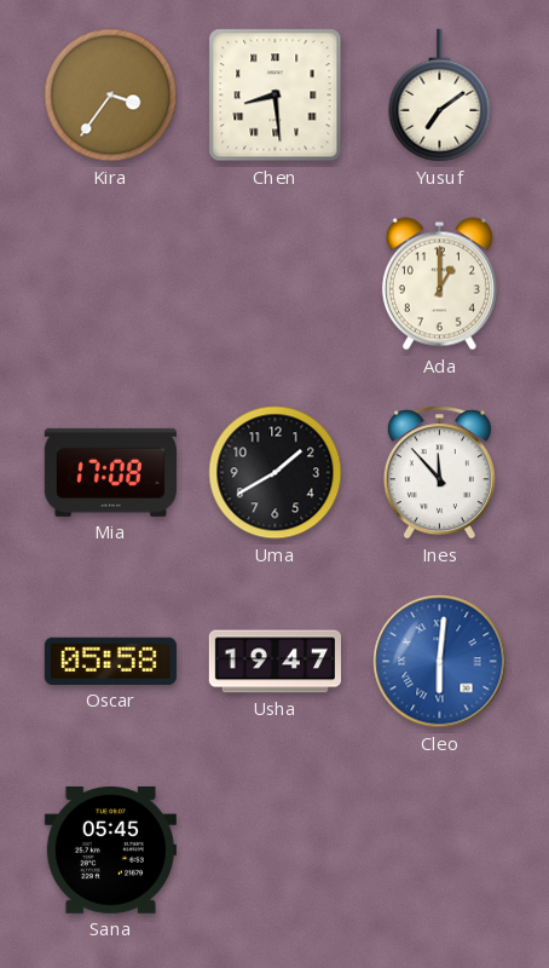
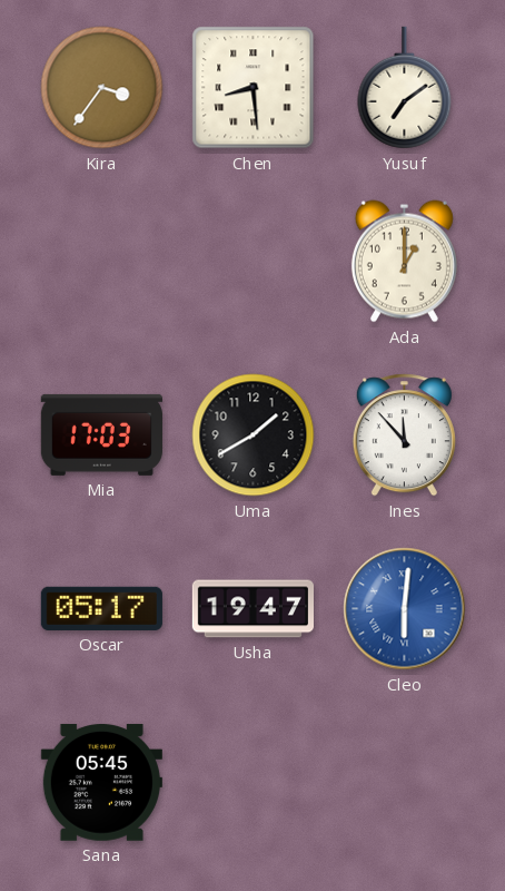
Mia: 17:08 -> 17:03 (101, 434)
Oscar: 05:58 -> 05:17 (101, 608)
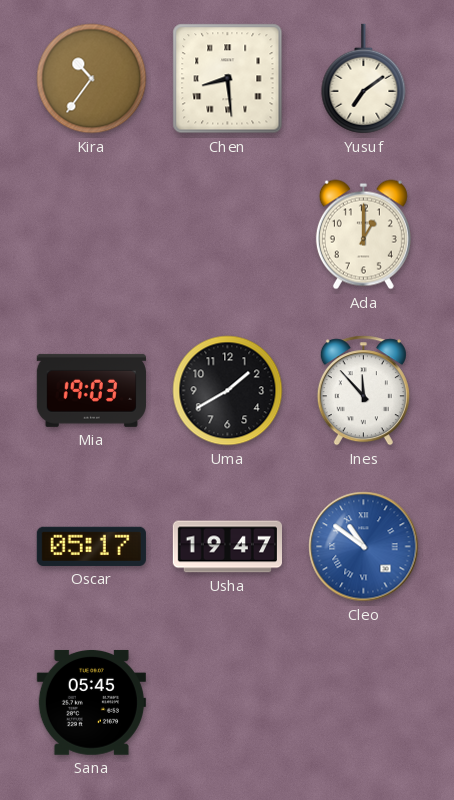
Kira: 3:36 -> 10:36 (92, 79)
Mia: 17:03 -> 19:03 (91, 390)
Cleo: 6:01 -> 10:51 (364, 547)
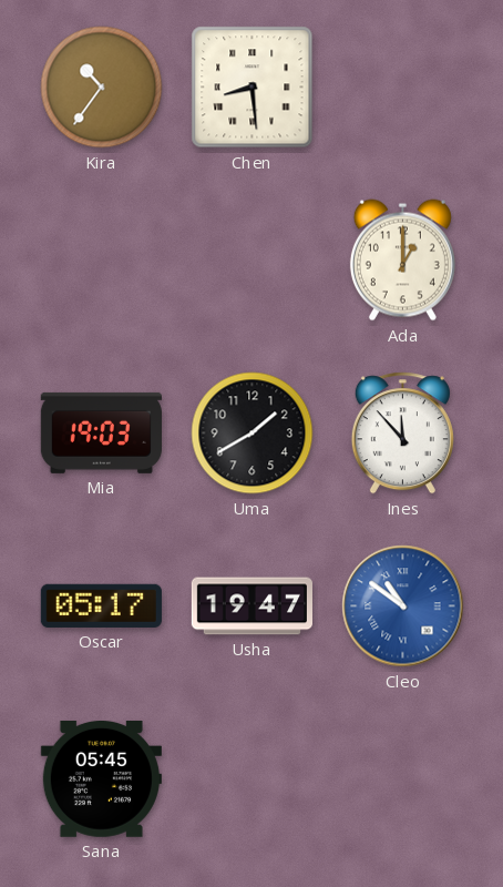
Yusuf: 7:09 -> none (364, 79)
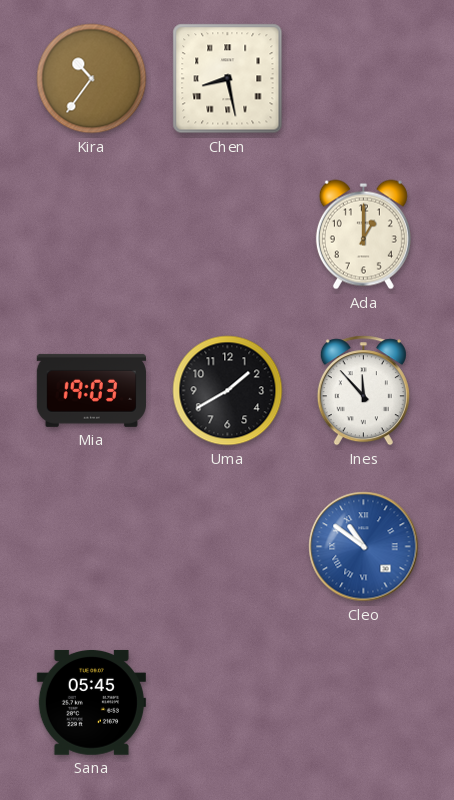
Chen: 8:29 -> 8:28 (228, 79)
Oscar: 05:17 -> none (101, 605)
Usha: 19:47 -> none (251, 606)
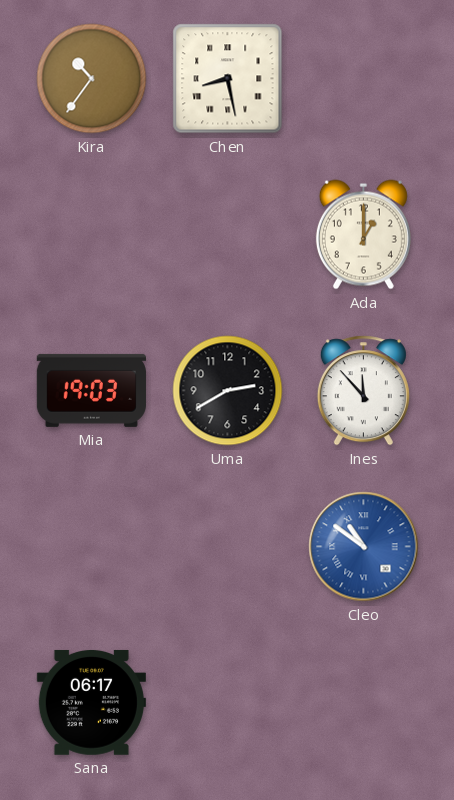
Uma: 1:40 -> 2:40 (228, 391)
Sana: 05:45 -> 06:17 (91, 702)
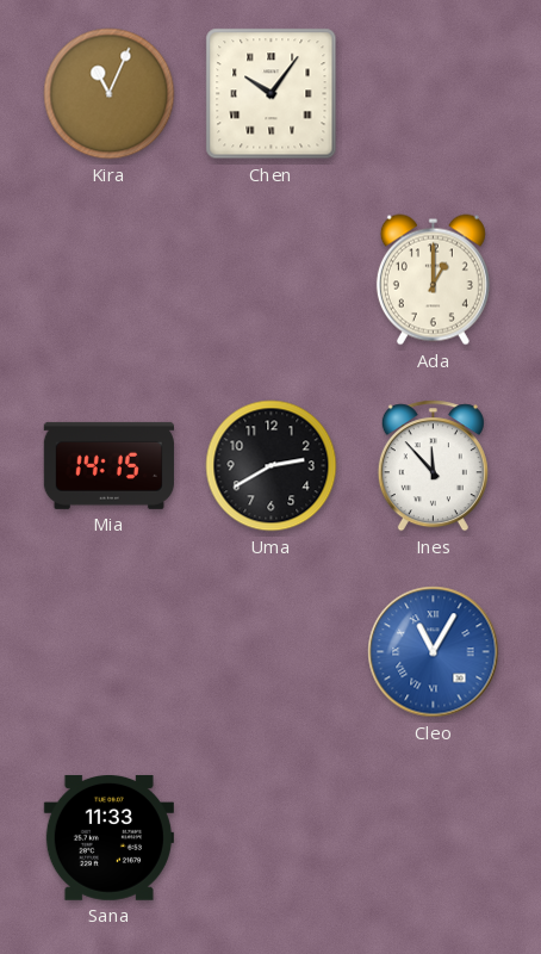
Kira: 10:36 -> 11:04 (110, 94)
Chen: 8:28 -> 10:06 (272, 94)
Mia: 19:03 -> 14:15 (108, 465)
Cleo: 10:51 -> 11:05 (434, 652)
Sana: 06:17 -> 11:33 (108, 837)
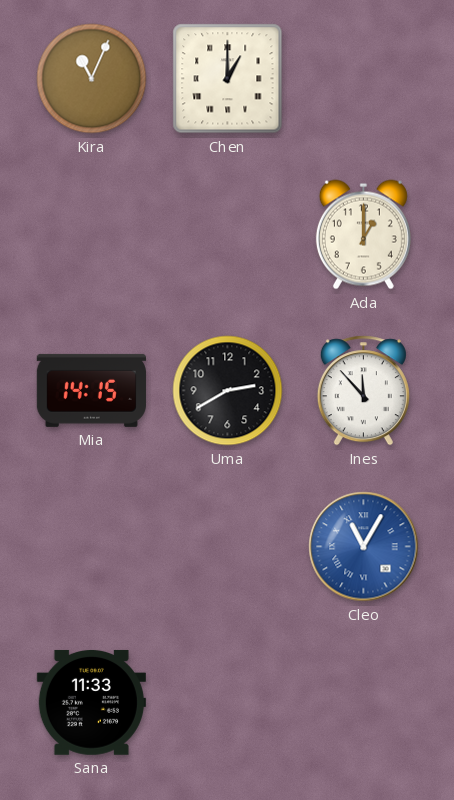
Chen: 10:06 -> 1:00 (228, 79)
